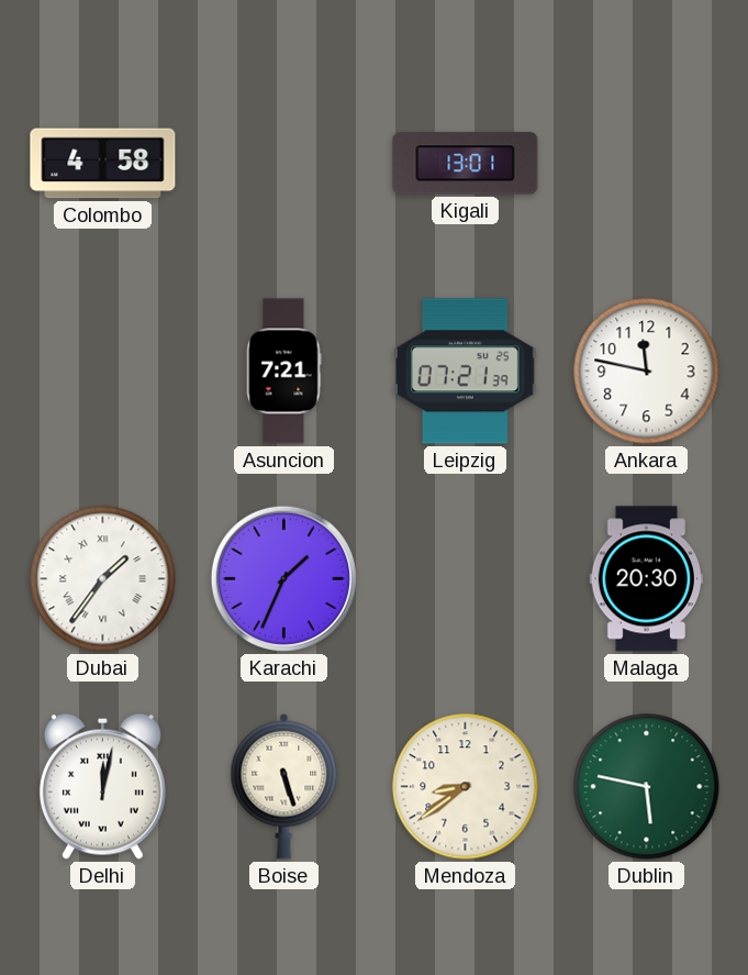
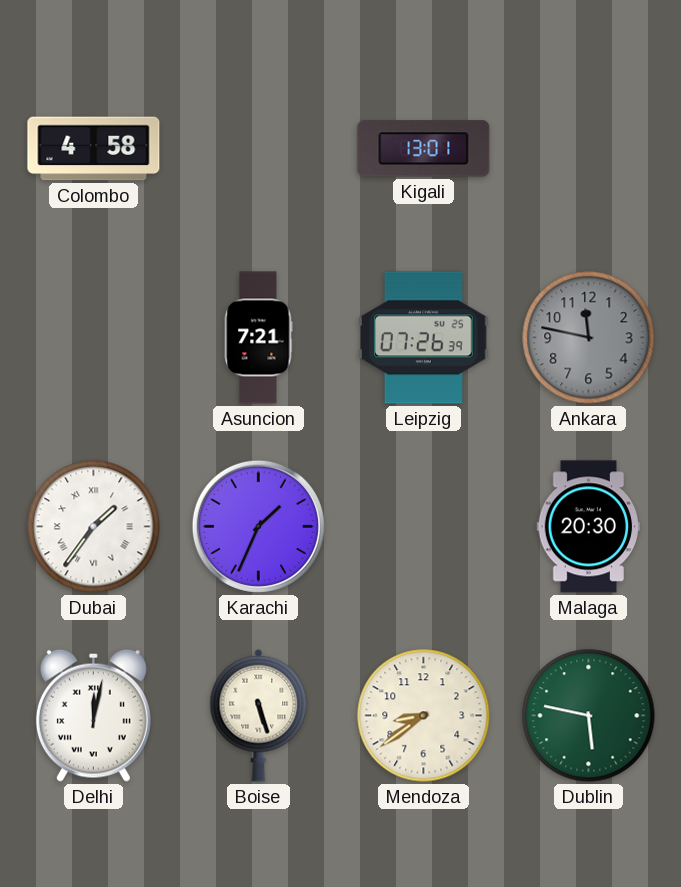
Leipzig: 07:21 -> 07:26 (424, 338)
Ankara dial: white -> grey (589, 338)
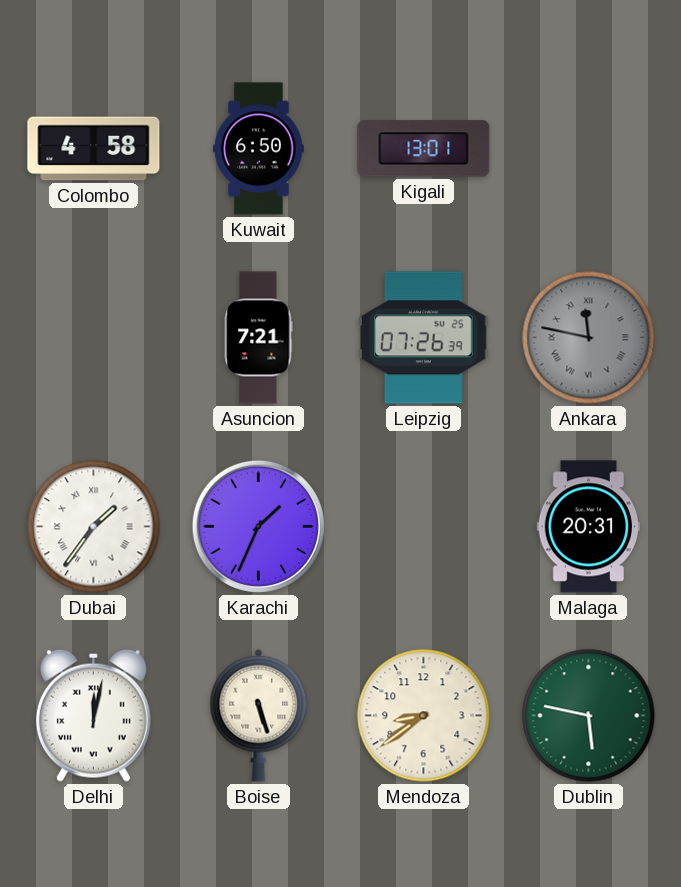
Kuwait: none -> 6:50 (259, 149)
Ankara numerals: Arabic -> Roman (589, 338)
Malaga: 20:30 -> 20:31 (588, 527)
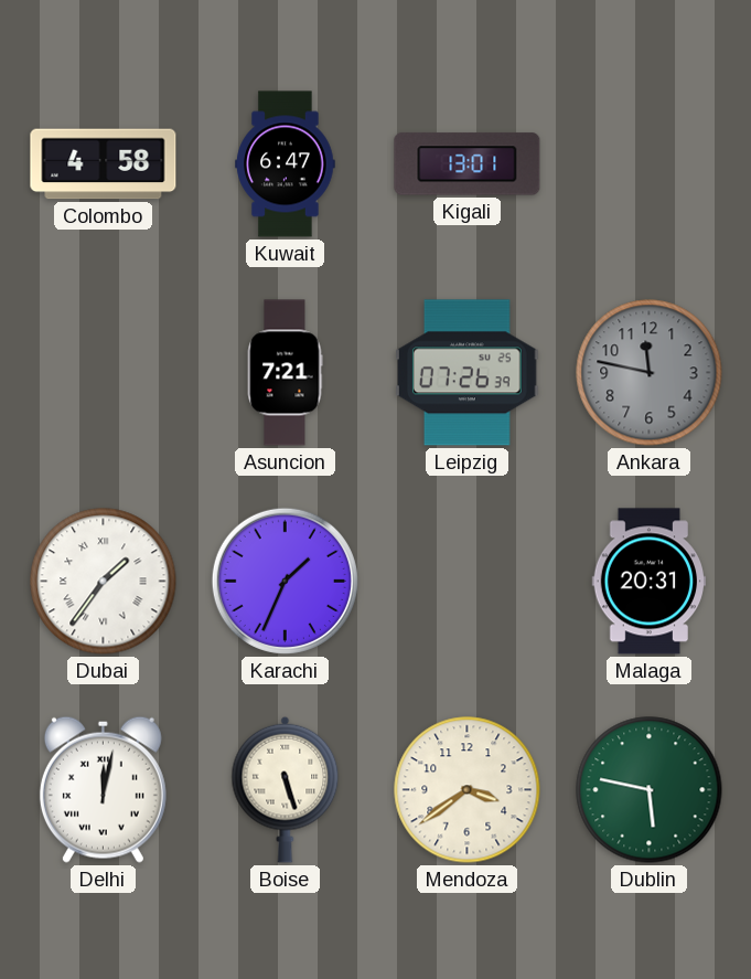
Kuwait: 6:50 -> 6:47 (286, 164)
Ankara numerals: Roman -> Arabic (650, 373)
Mendoza: 8:39 -> 3:39 (468, 790)
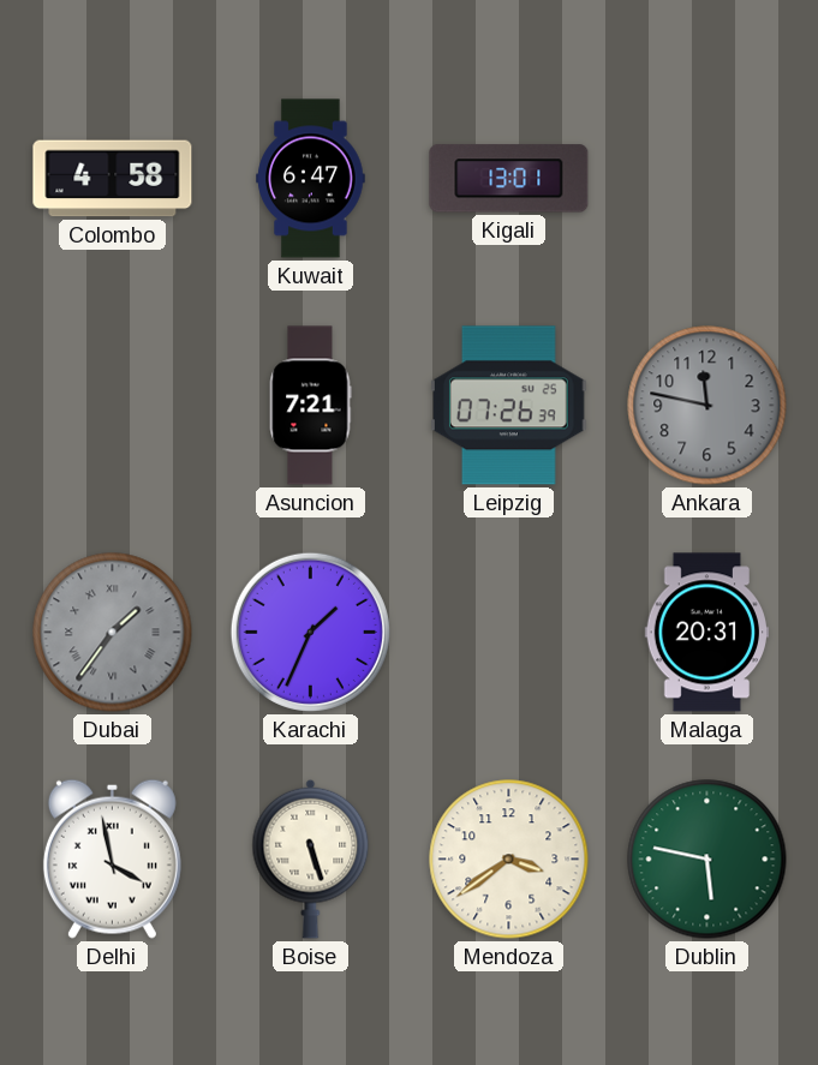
Dubai dial: white -> grey (113, 633)
Delhi: 12:02 -> 3:58 (112, 858)
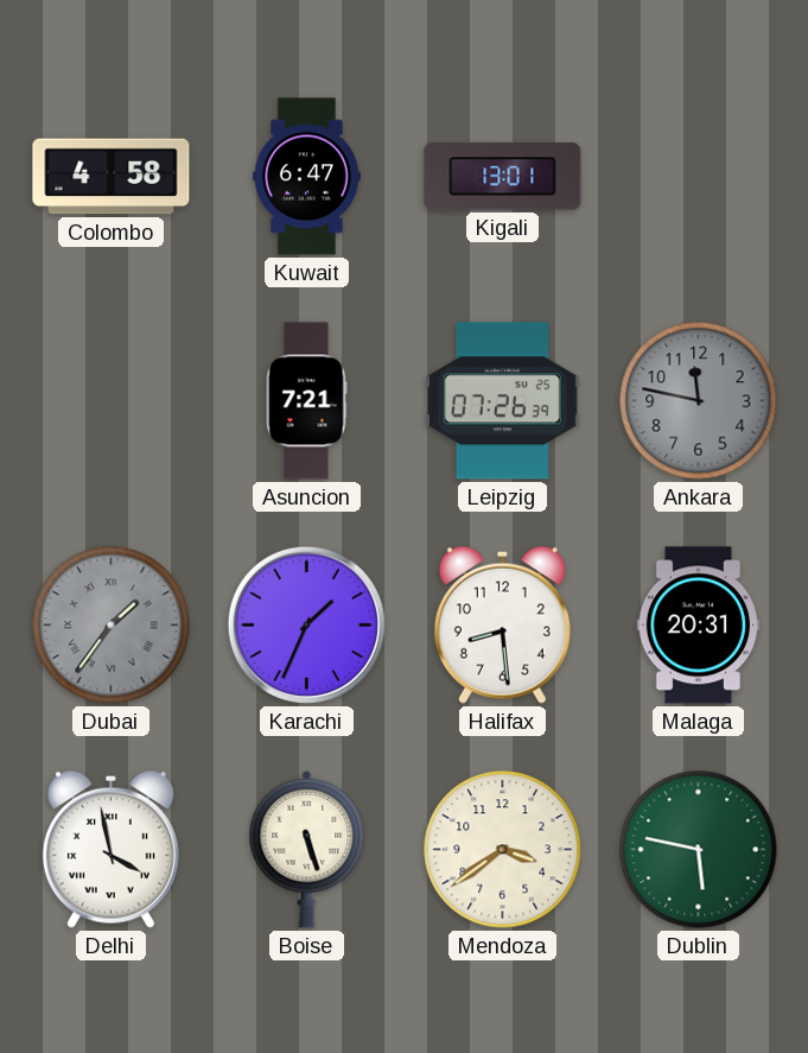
Halifax: none -> 8:29 (502, 624)
